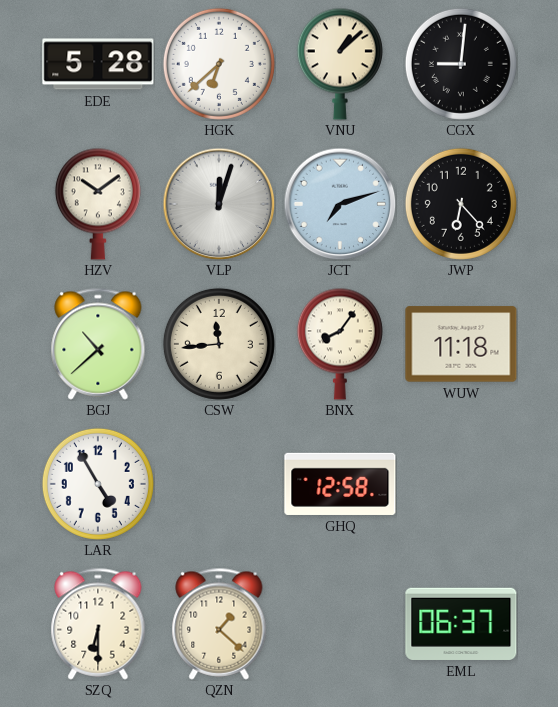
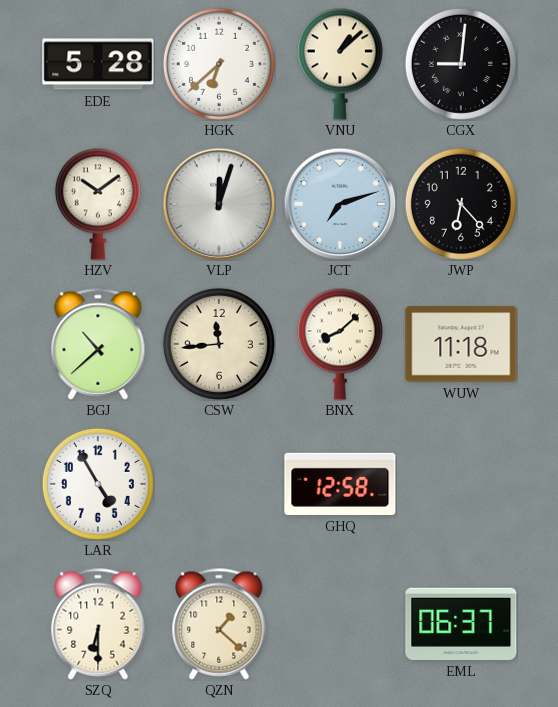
BNX: 8:06 -> 8:08 (340, 344)
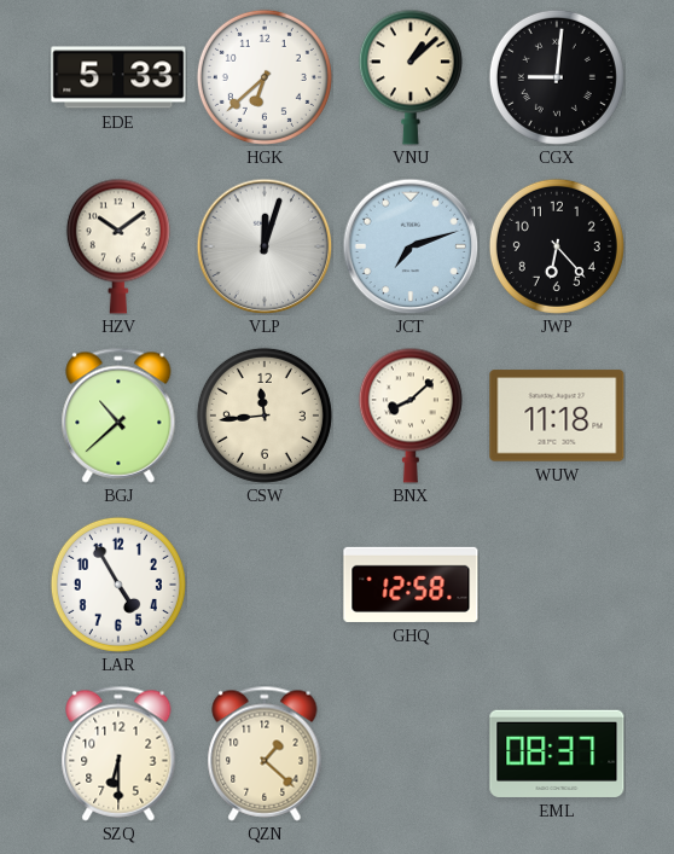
EDE: 5:28 -> 5:33 (118, 77)
EML: 06:37 -> 08:37 (557, 754)
